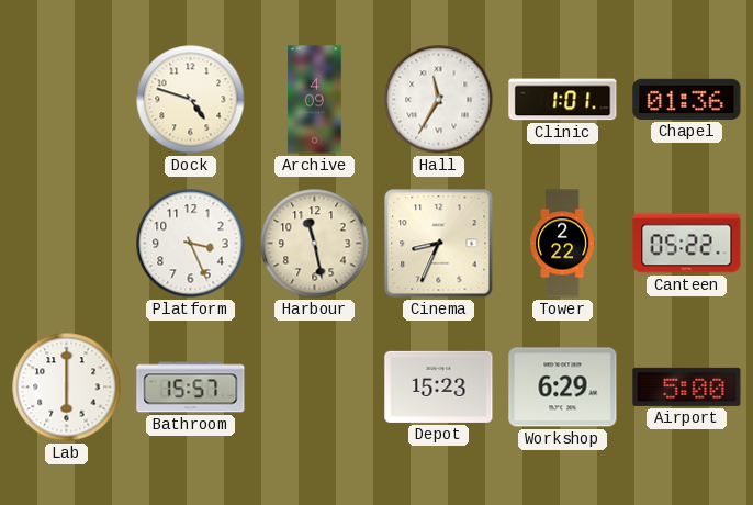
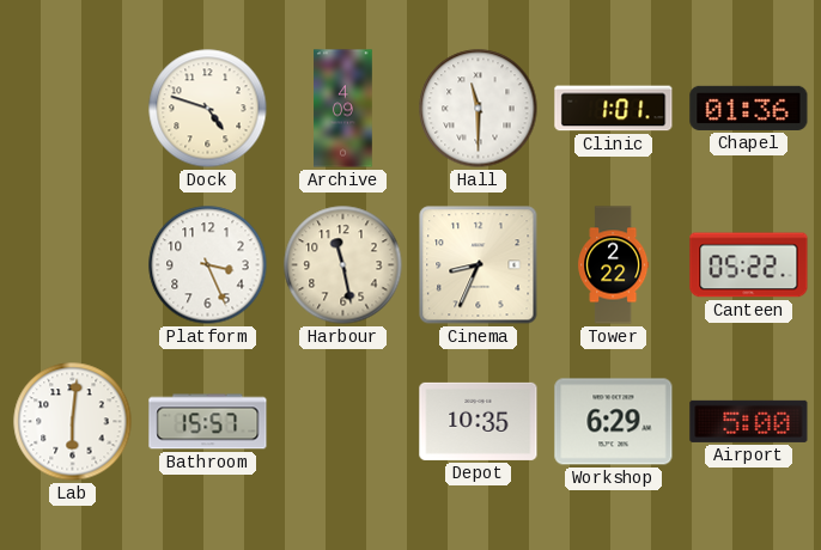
Hall: 11:35 -> 11:30 (479, 109)
Lab: 6:00 -> 6:01 (73, 422)
Depot: 15:23 -> 10:35 (479, 421)
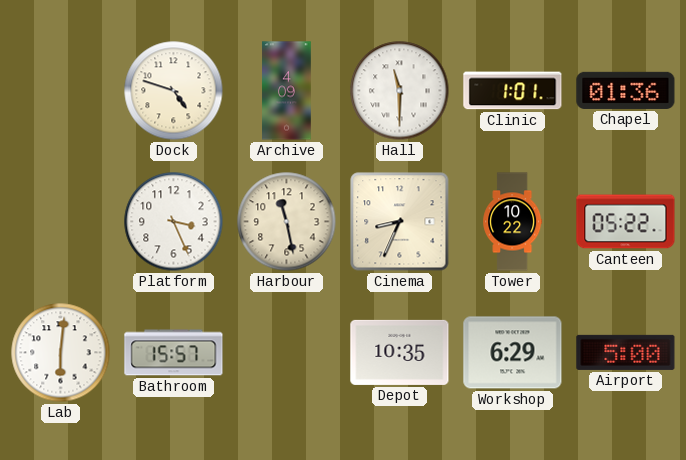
Tower: 2:22 -> 10:22 (513, 222)
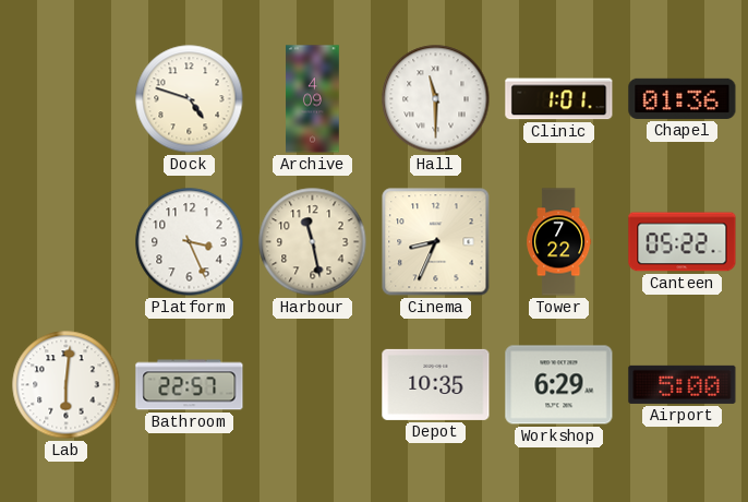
Tower: 10:22 -> 7:22 (559, 242)
Bathroom: 15:57 -> 22:57 (190, 385)
